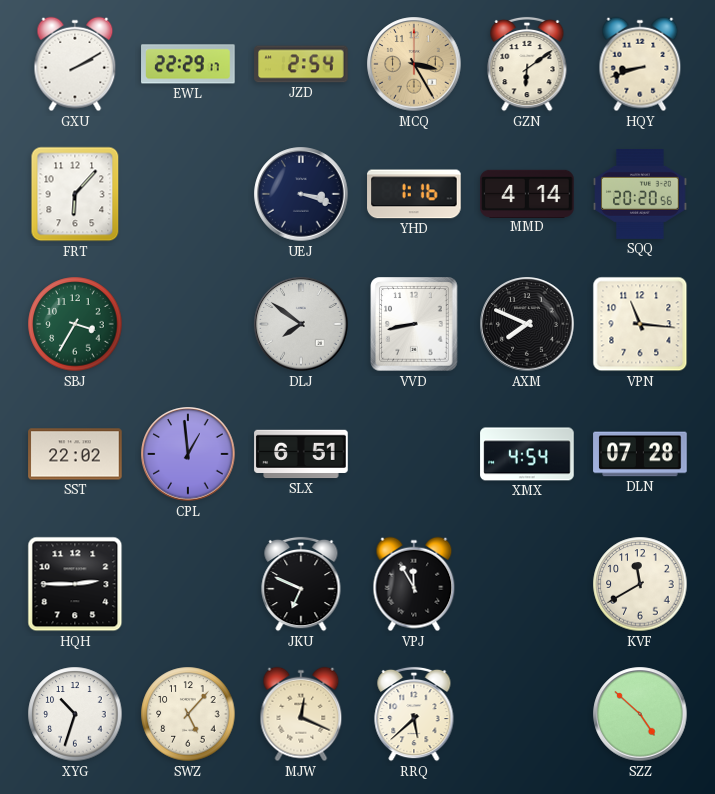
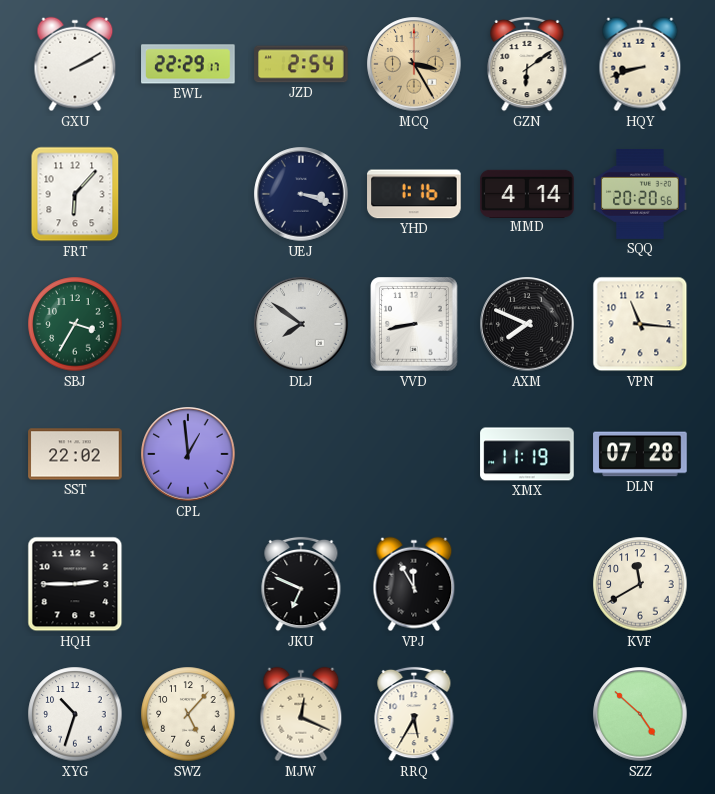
SLX: 6:51 -> none (301, 454)
XMX: 4:54 -> 11:19 (527, 454)
RRQ: 5:38 -> 5:35 (414, 714)
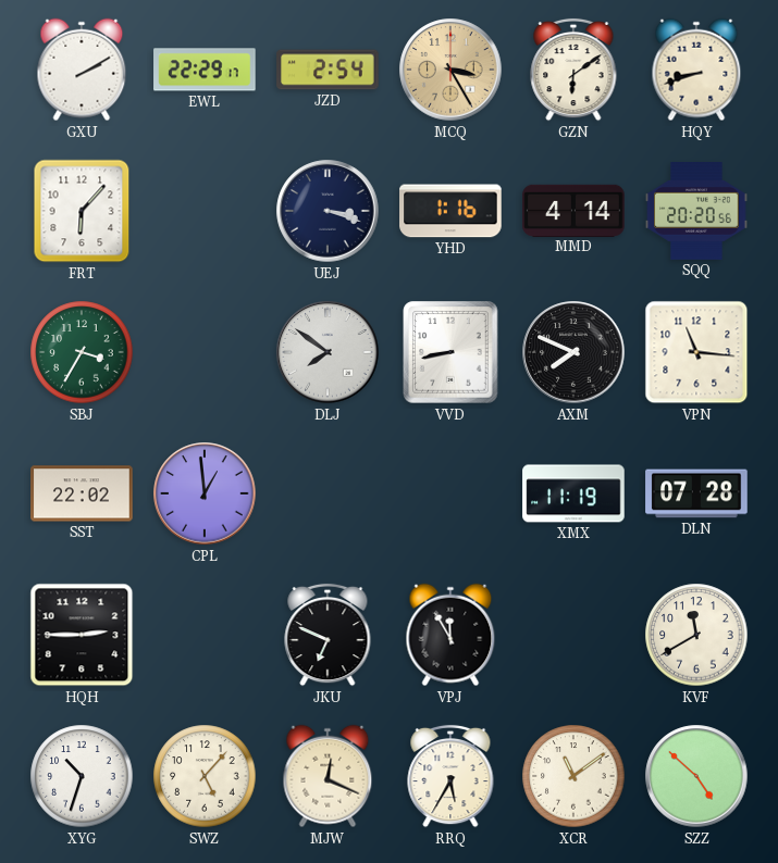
XCR: none -> 11:09 (573, 776)
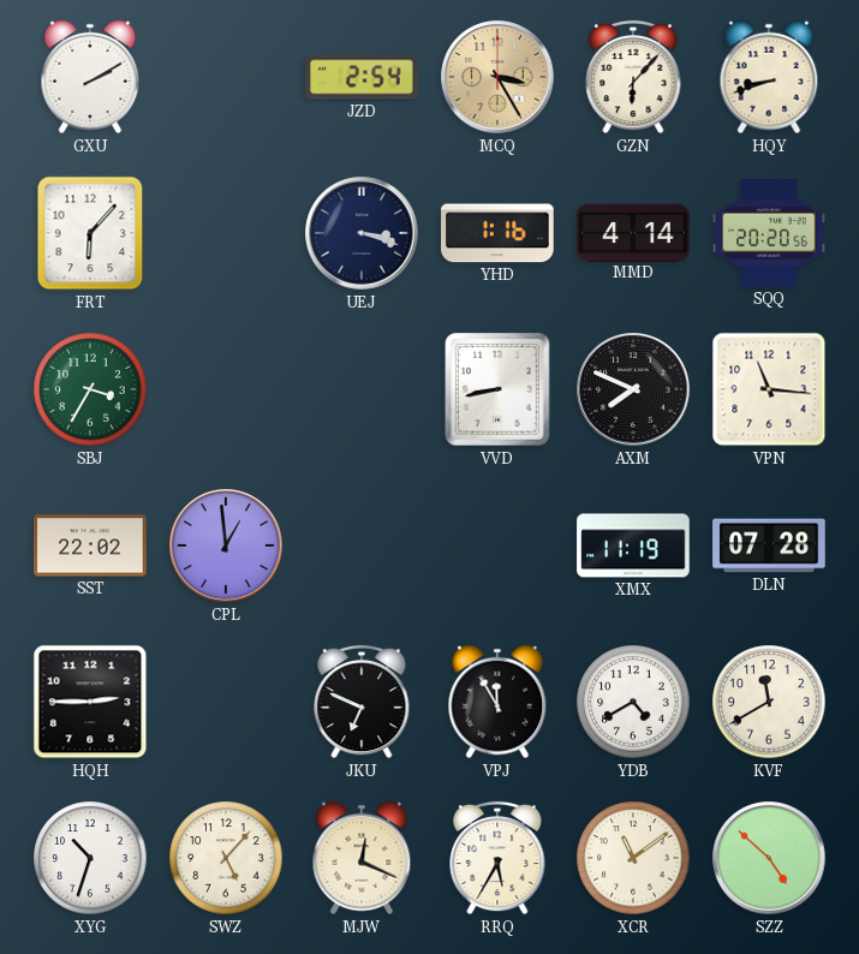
EWL: 22:29 -> none (205, 70)
GZN: 6:09 -> 6:07 (633, 77)
DLJ: 7:51 -> none (328, 352)
YDB: none -> 4:40 (633, 702)
